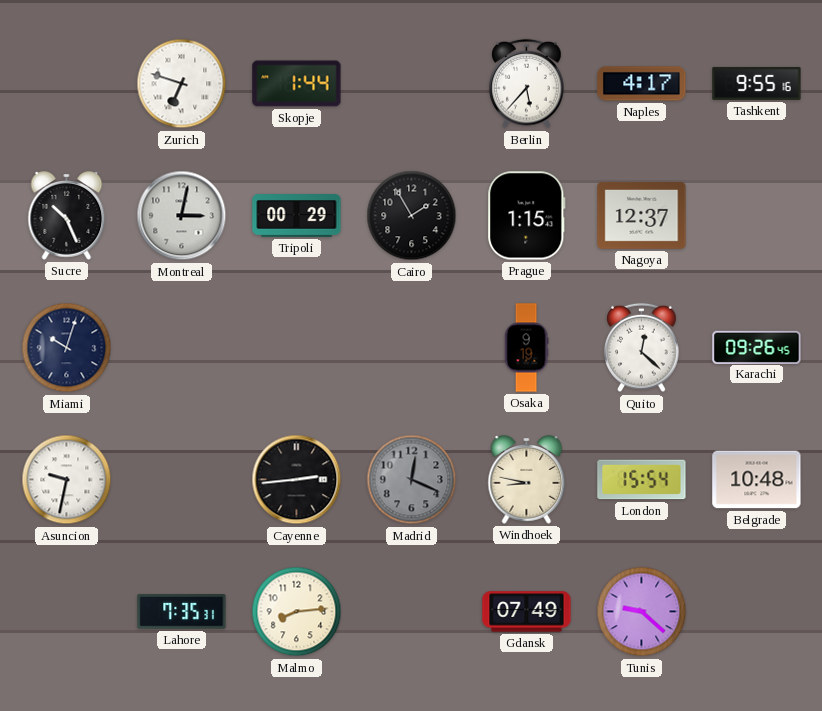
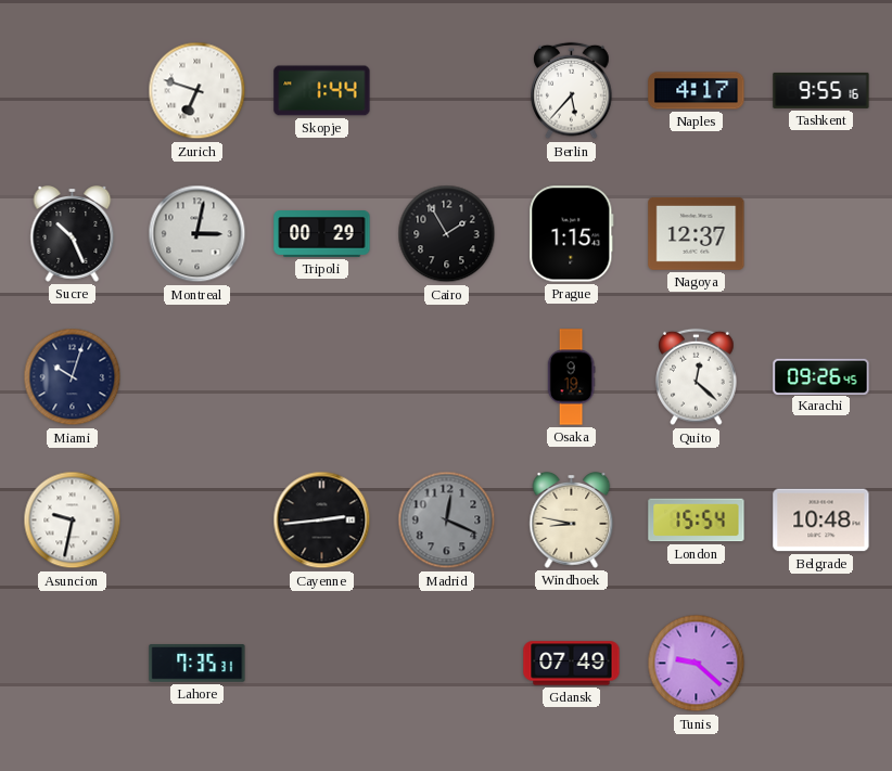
Malmo: 8:14 -> none (297, 612)
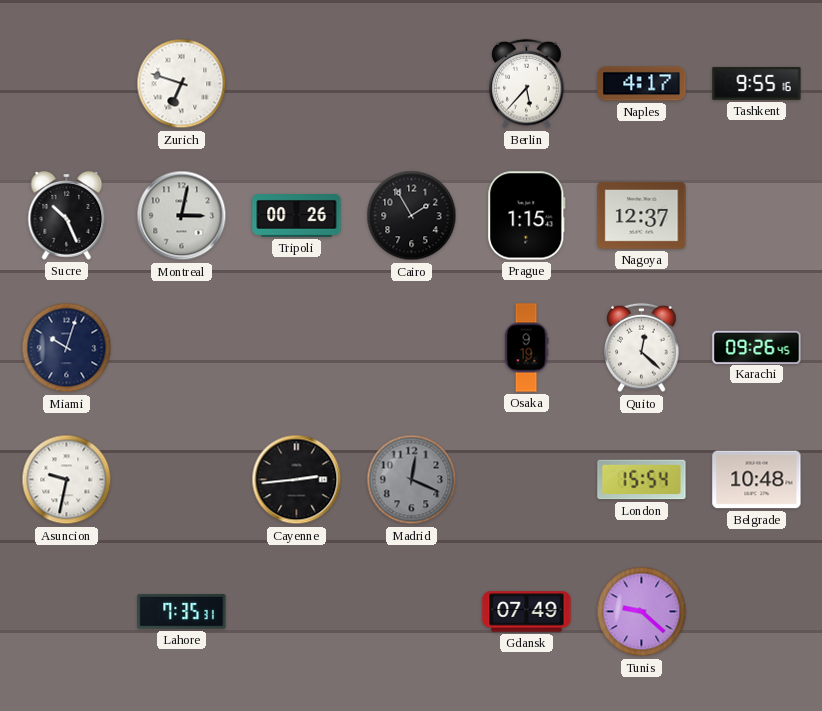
Skopje: 1:44 -> none (322, 91)
Tripoli: 00:29 -> 00:26 (297, 216)
Windhoek: 8:47 -> none (572, 521)
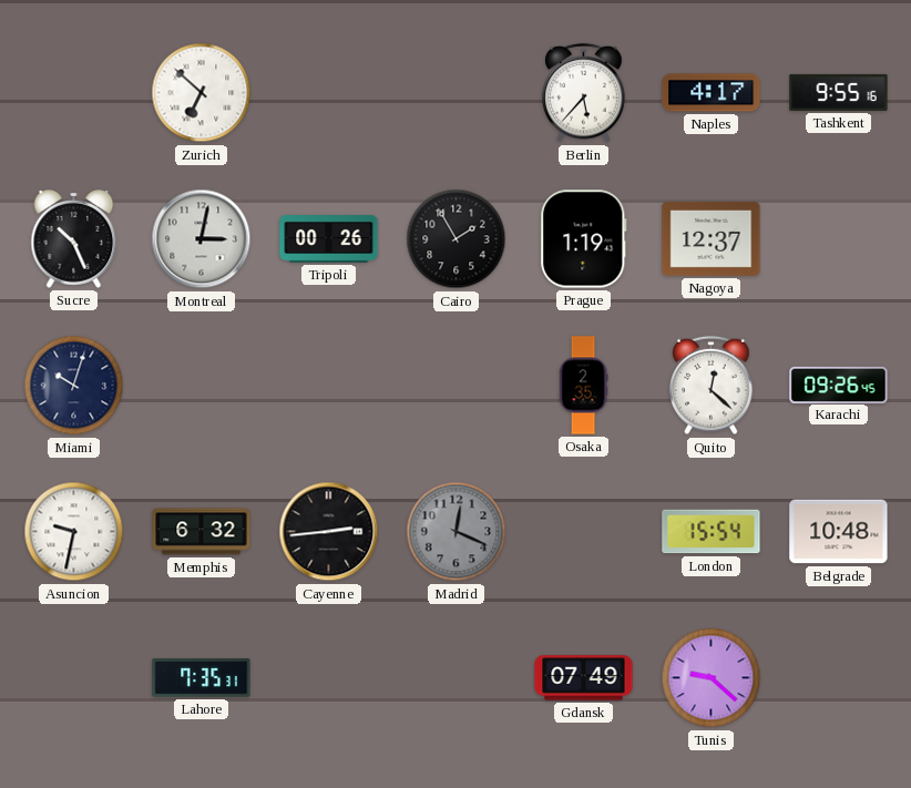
Zurich: 6:48 -> 6:52 (202, 93)
Prague: 1:15 -> 1:19 (584, 239)
Osaka: 9:19 -> 2:35 (583, 386)
Memphis: none -> 6:32 (202, 532)
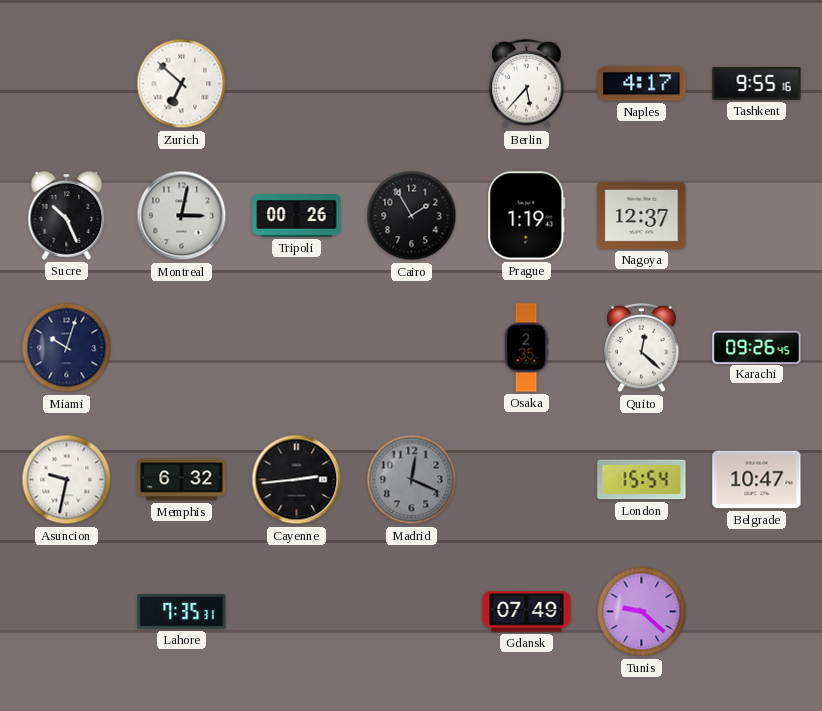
Belgrade: 10:48 -> 10:47 (757, 480)
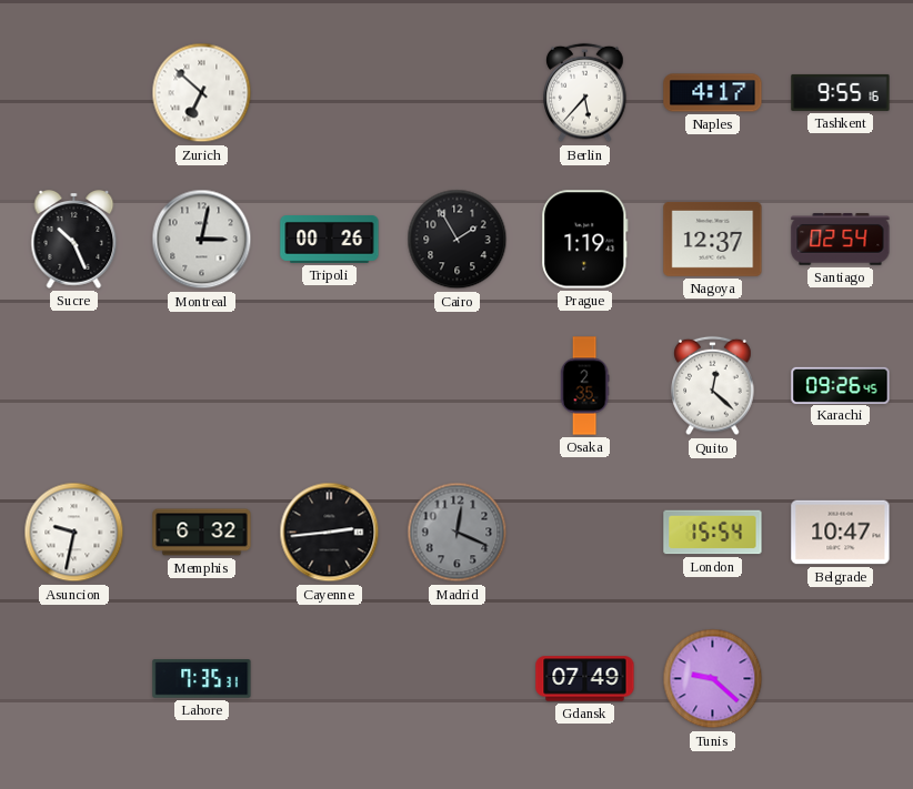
Santiago: none -> 02:54 (841, 240)
Miami: 10:03 -> none (67, 348)
